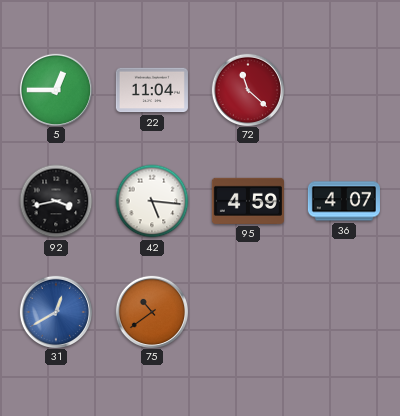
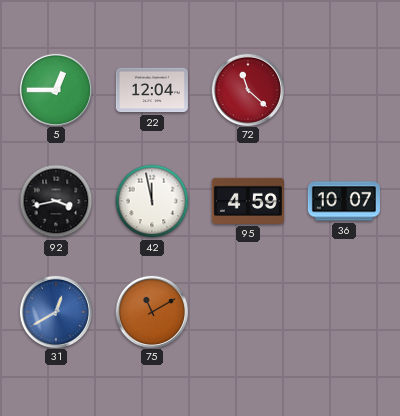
22: 11:04 -> 12:04 (152, 90)
42: 5:16 -> 11:58 (152, 201)
36: 4:07 -> 10:07 (344, 201)
75: 10:39 -> 11:10 (151, 311)
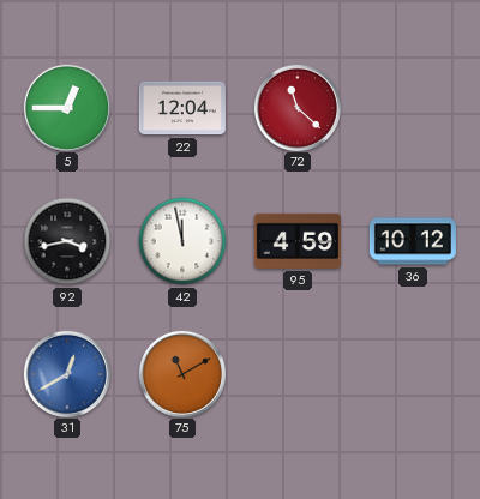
36: 10:07 -> 10:12 (413, 241)
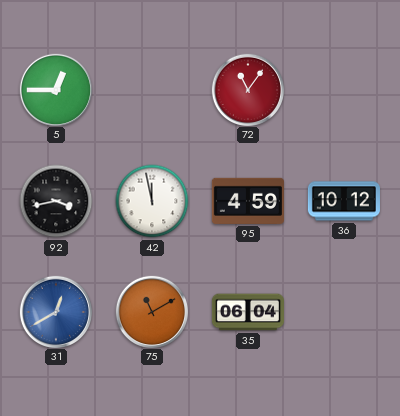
22: 12:04 -> none (182, 108)
72: 11:22 -> 11:06 (247, 89)
35: none -> 06:04 (248, 312)
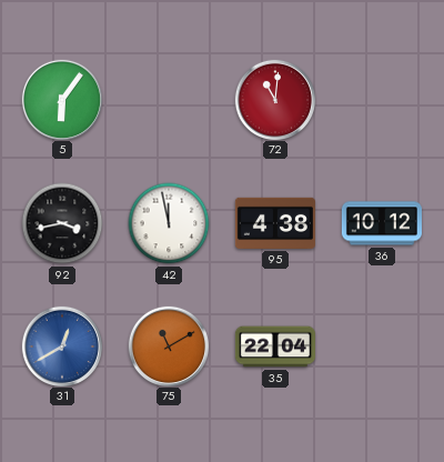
5: 12:45 -> 6:06 (61, 99)
72: 11:06 -> 11:01 (274, 99)
95: 4:59 -> 4:38 (275, 223)
35: 06:04 -> 22:04 (275, 346)
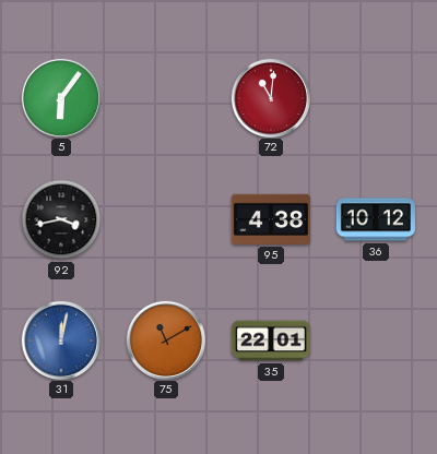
42: 11:58 -> none (169, 223)
31: 12:40 -> 12:02 (60, 339)
35: 22:04 -> 22:01 (271, 340)
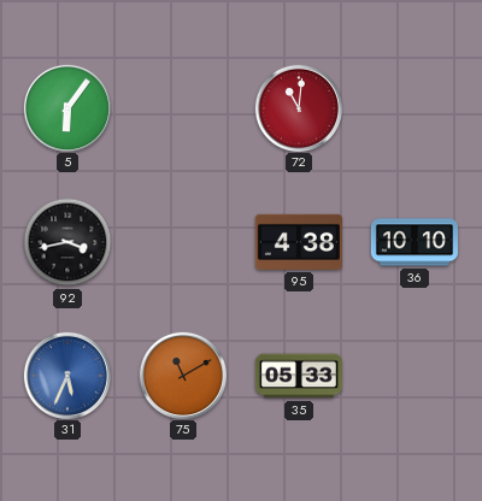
36: 10:12 -> 10:10 (415, 242)
31: 12:02 -> 5:34 (66, 375)
35: 22:01 -> 05:33 (299, 376)
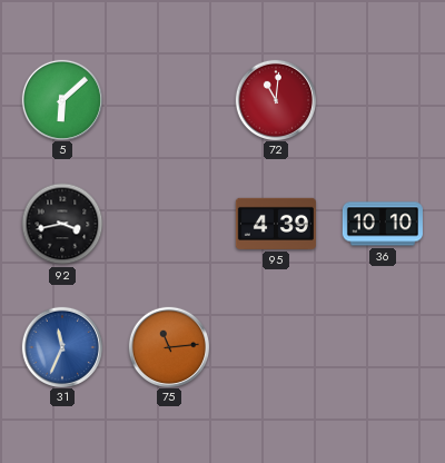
5: 6:06 -> 6:08 (61, 99)
95: 4:38 -> 4:39 (276, 224)
31: 5:34 -> 11:34 (61, 346)
75: 11:10 -> 11:14 (168, 346)
35: 05:33 -> none (299, 376)
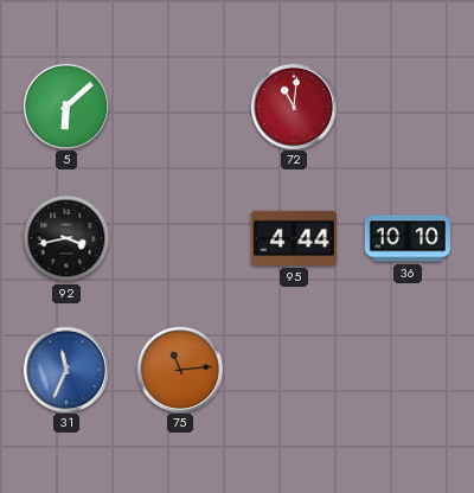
95: 4:39 -> 4:44 (294, 238)
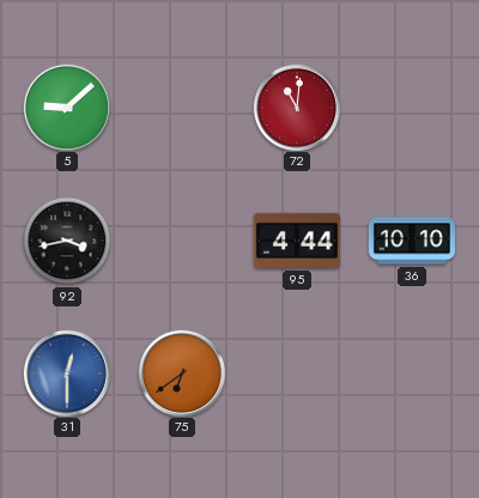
5: 6:08 -> 9:08 (66, 107)
31: 11:34 -> 12:30 (66, 372)
75: 11:14 -> 6:39 (181, 372)
